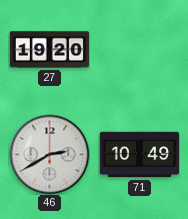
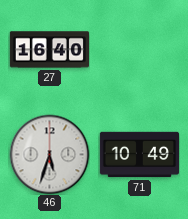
27: 19:20 -> 16:40 (49, 50)
46: 2:40 -> 5:33 (49, 154)
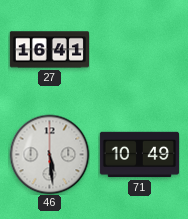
27: 16:40 -> 16:41 (49, 50)
46: 5:33 -> 5:29 (49, 154)
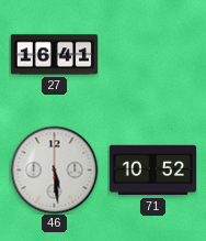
71: 10:49 -> 10:52 (152, 171)
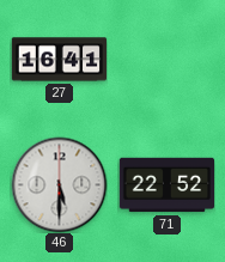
46: 5:29 -> 5:30 (59, 184)
71: 10:52 -> 22:52 (166, 185)
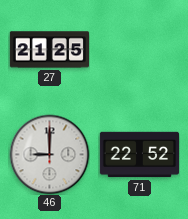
27: 16:41 -> 21:25 (49, 50)
46: 5:30 -> 9:00 (49, 154)
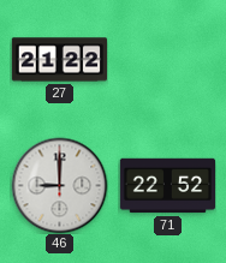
27: 21:25 -> 21:22 (59, 60)
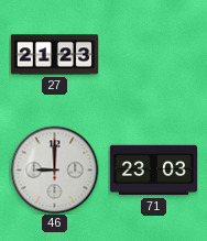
27: 21:22 -> 21:23 (54, 55)
71: 22:52 -> 23:03 (153, 171)
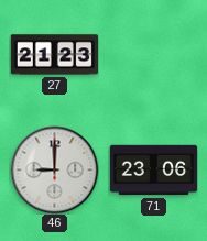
71: 23:03 -> 23:06 (153, 171)
